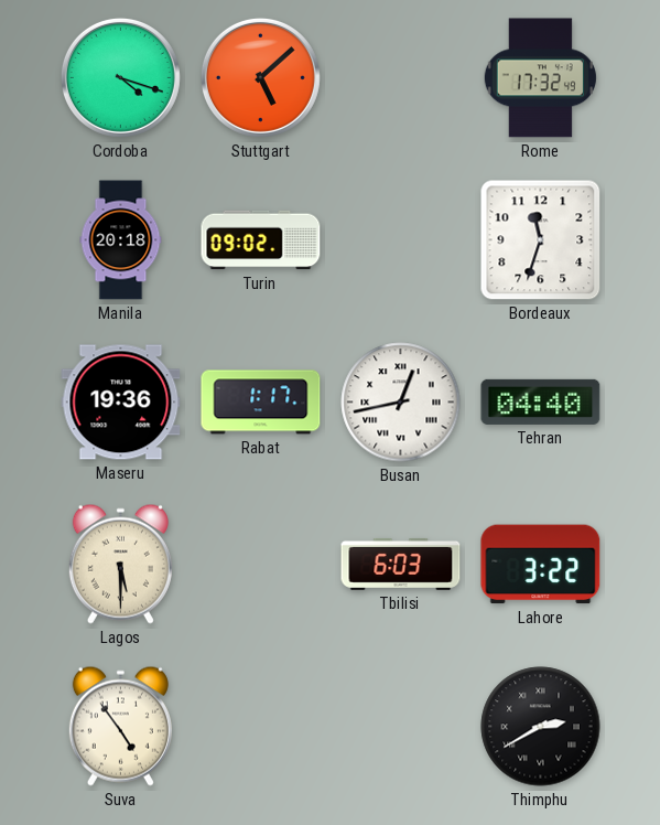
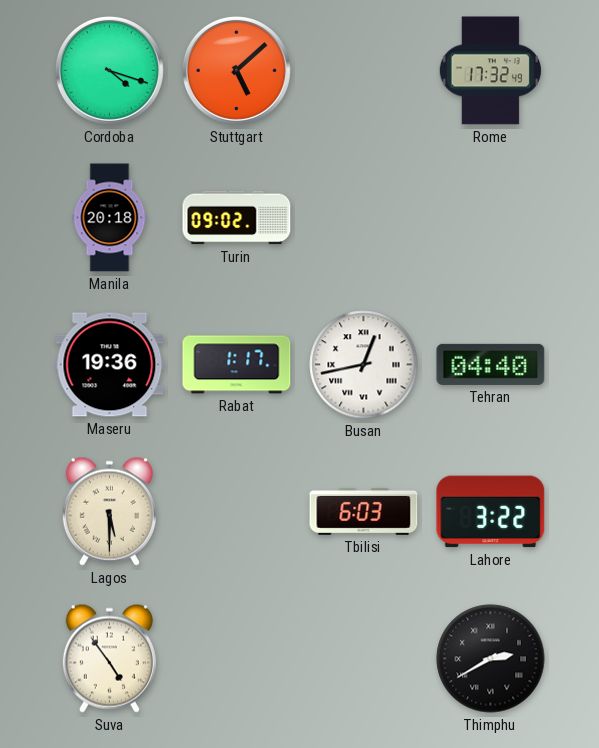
Bordeaux: 11:33 -> none (541, 240)
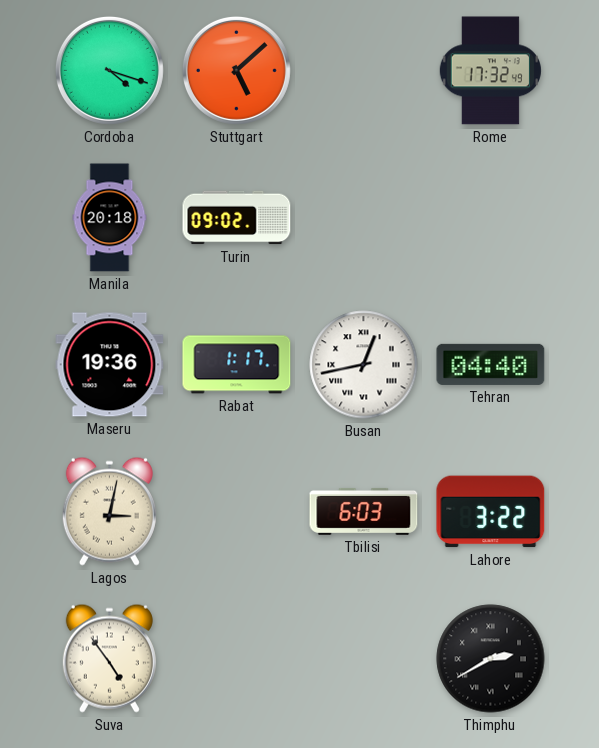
Lagos: 5:30 -> 3:02 (109, 511)
